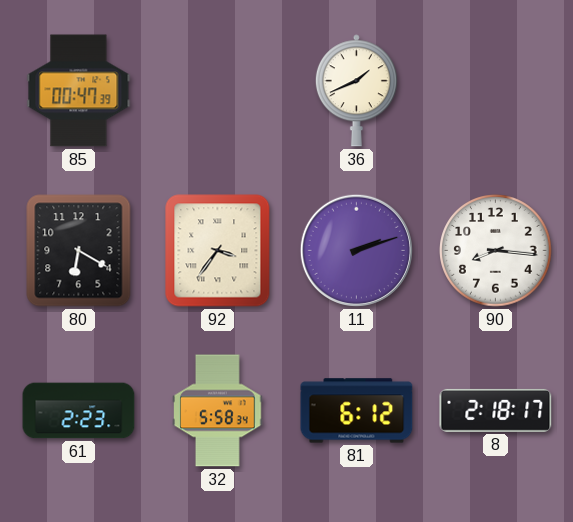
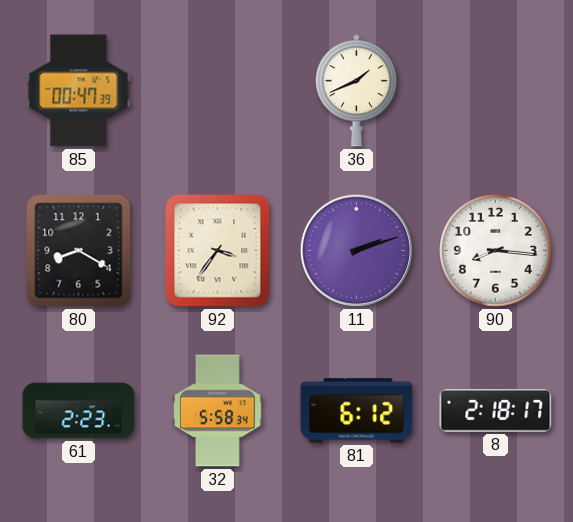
80: 6:20 -> 8:20 (79, 251)
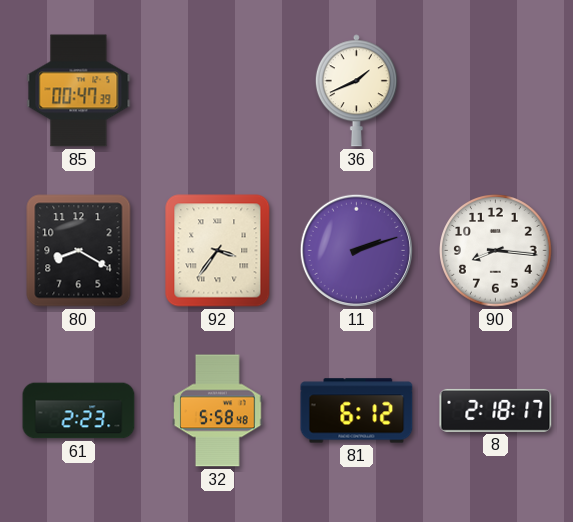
32: 5:58:34 -> 5:58:48 (218, 411)
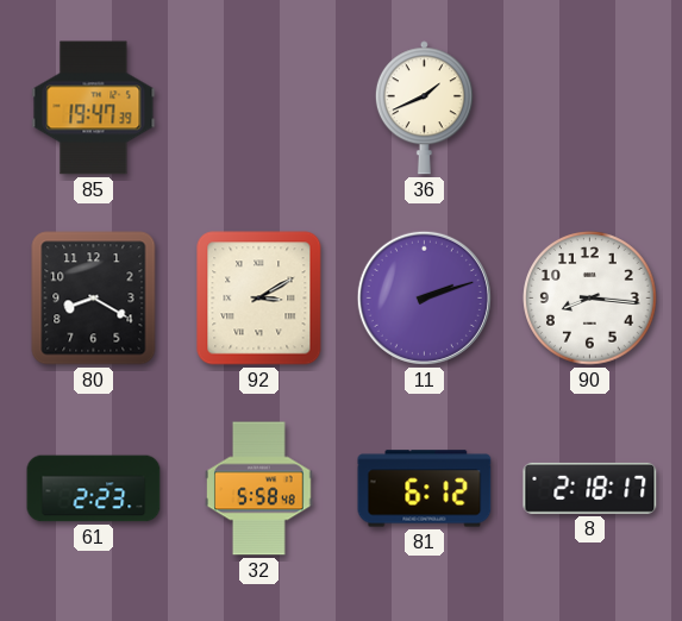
85: 00:47 -> 19:47 (94, 108)
92: 3:36 -> 3:10 (259, 299)
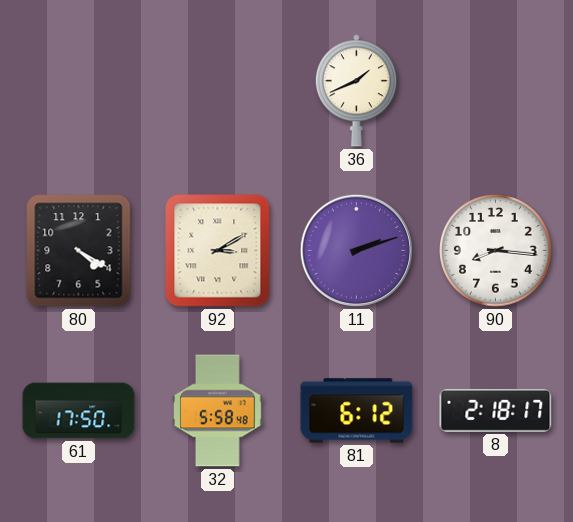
85: 19:47 -> none (94, 108)
80: 8:20 -> 4:20 (79, 251)
61: 2:23 -> 17:50 (79, 411)
